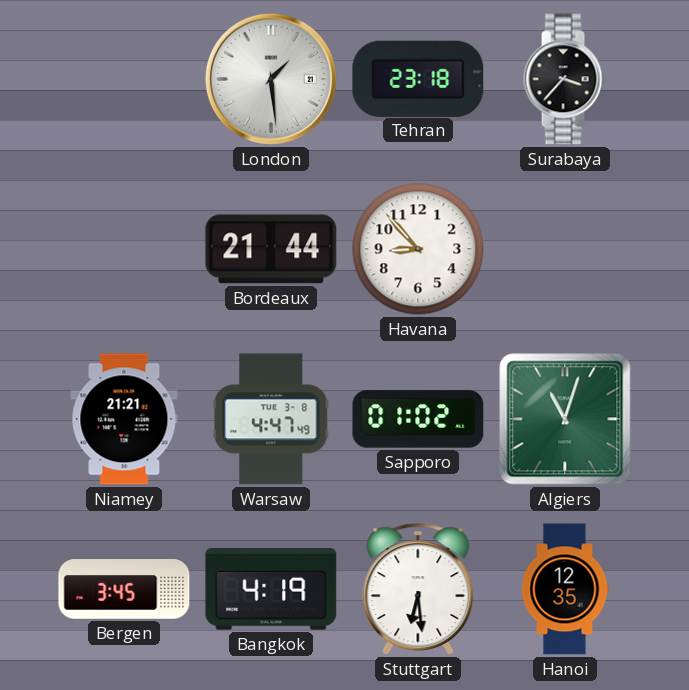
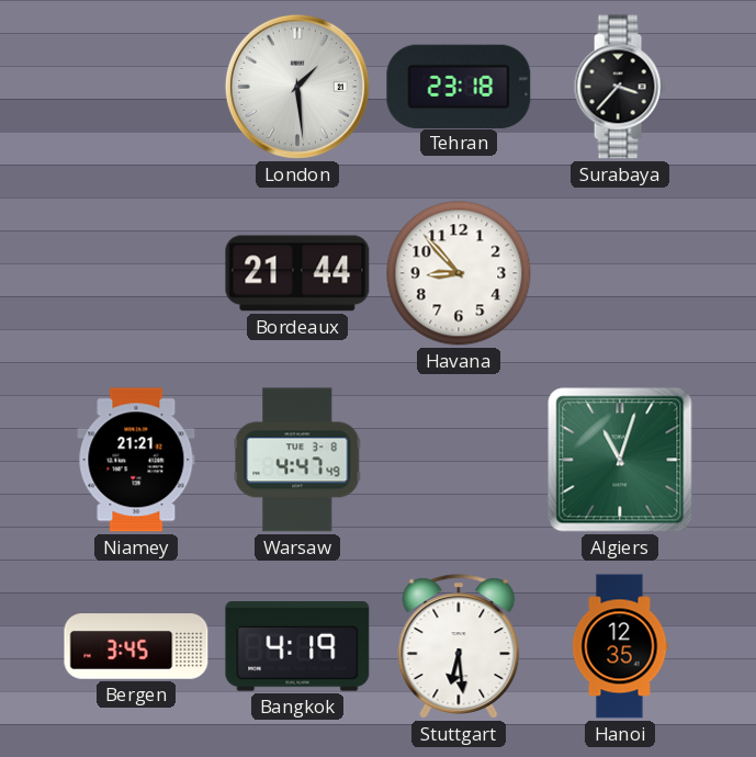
Sapporo: 01:02 -> none (418, 419)
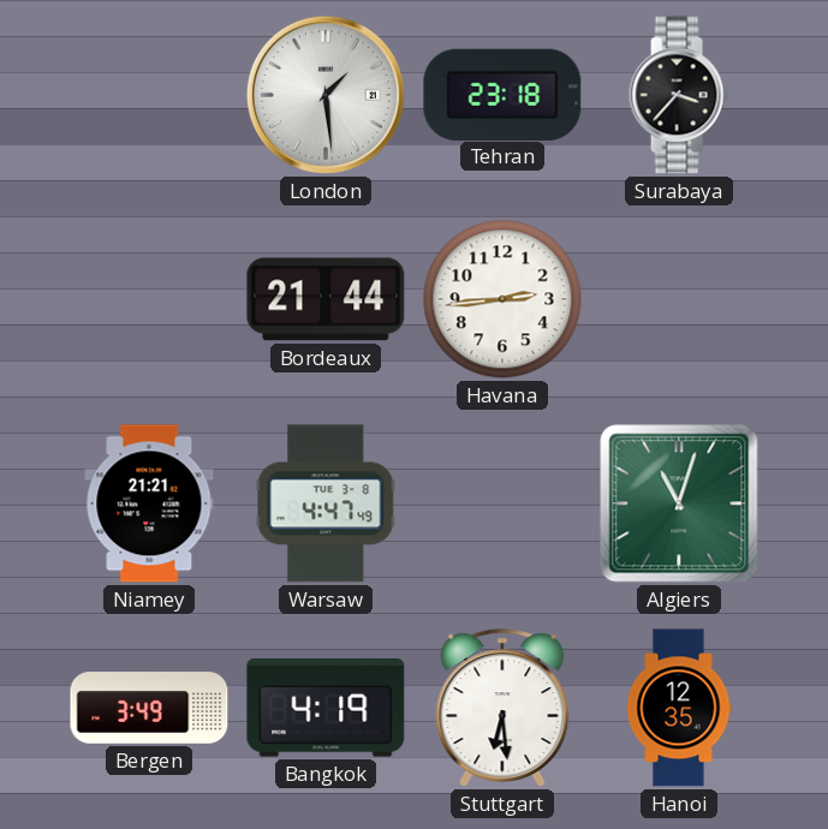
Havana: 8:53 -> 2:44 (502, 299)
Bergen: 3:45 -> 3:49 (149, 708)
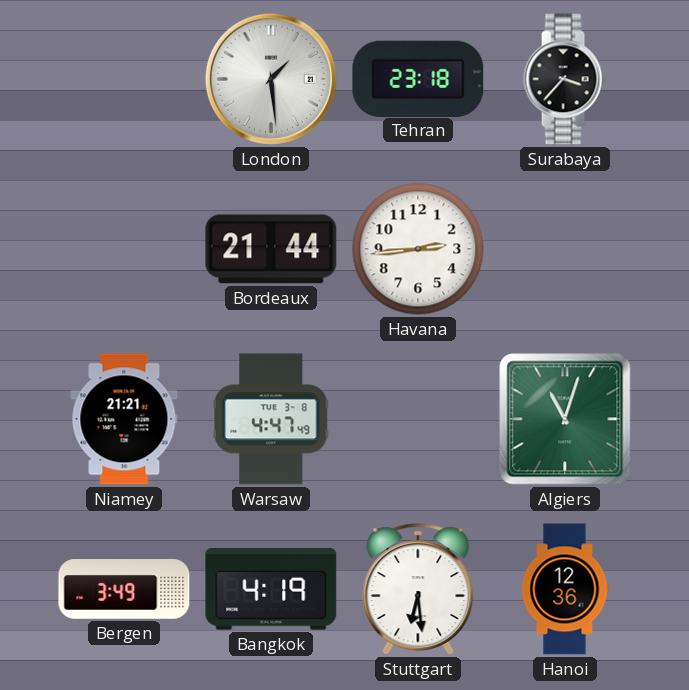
Hanoi: 12:35 -> 12:36 (565, 589)
